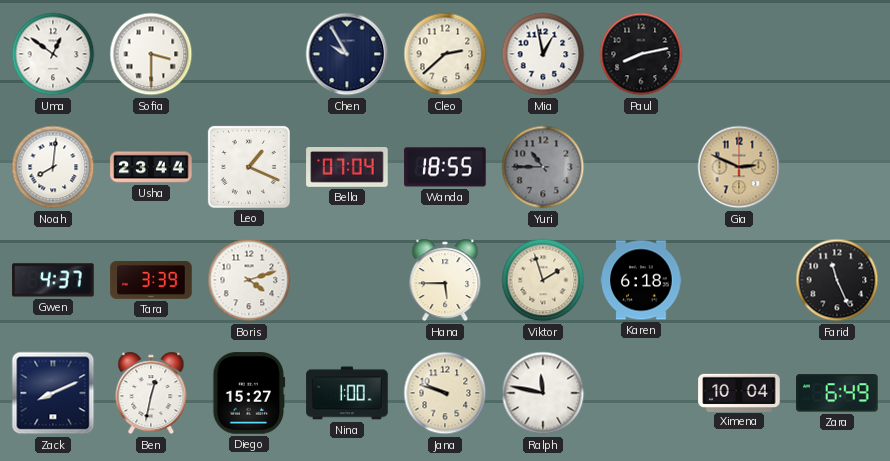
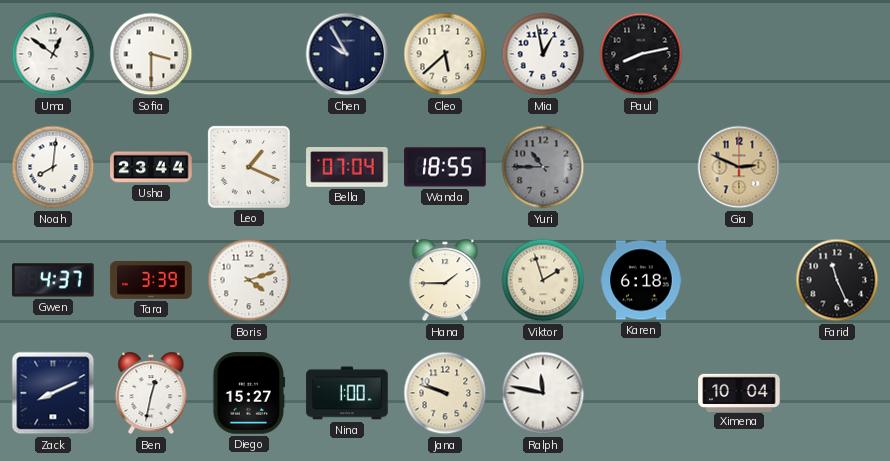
Cleo: 2:38 -> 5:38 (445, 54)
Hana: 5:45 -> 1:45 (445, 280)
Zara: 6:49 -> none (837, 393)
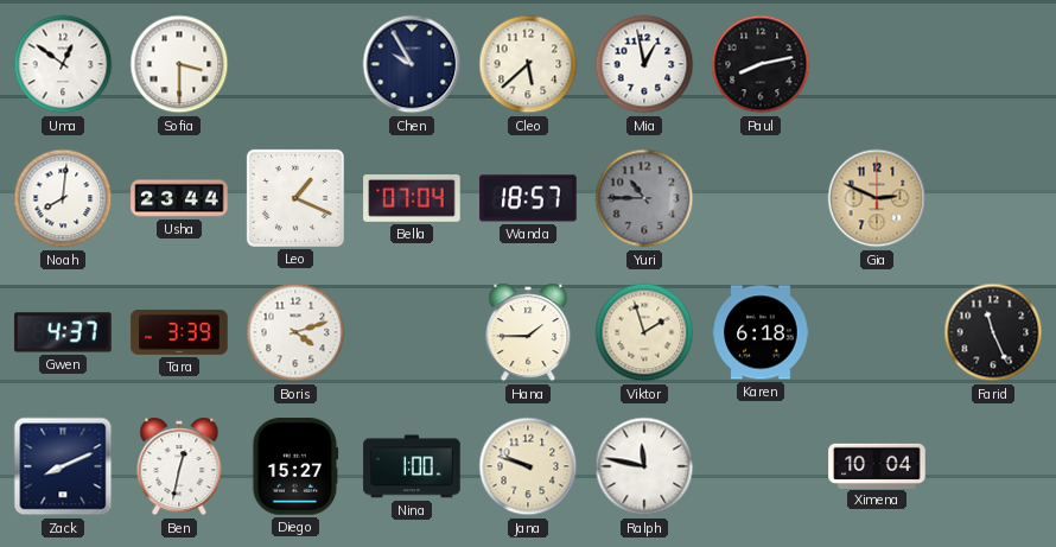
Wanda: 18:55 -> 18:57 (528, 198)
